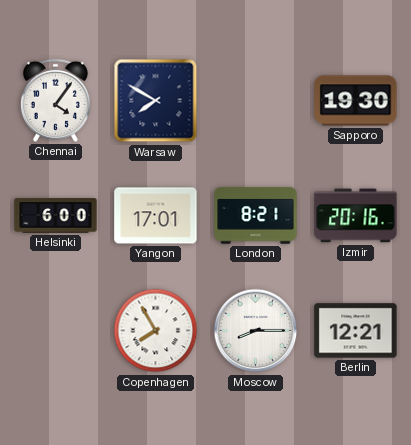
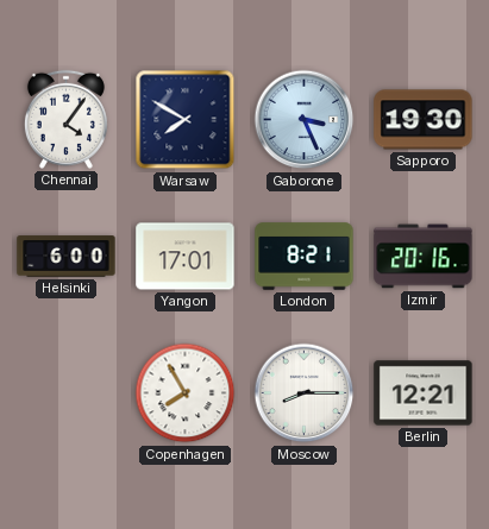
Gaborone: none -> 3:26 (305, 120)
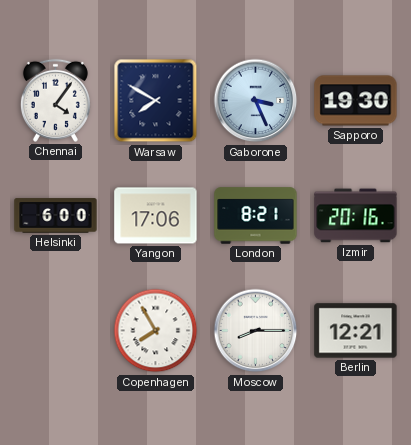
Yangon: 17:01 -> 17:06 (156, 216)
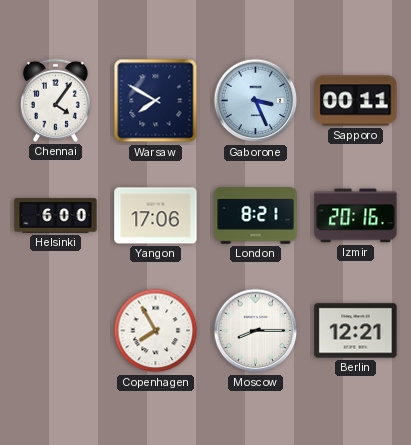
Sapporo: 19:30 -> 00:11 (356, 101)
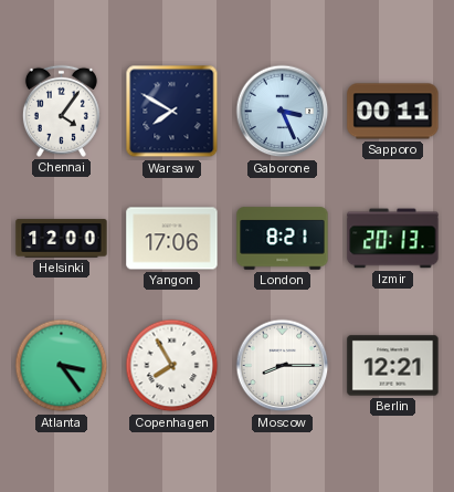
Helsinki: 6:00 -> 12:00 (62, 239)
Izmir: 20:16 -> 20:13 (393, 239)
Atlanta: none -> 3:24 (62, 366)
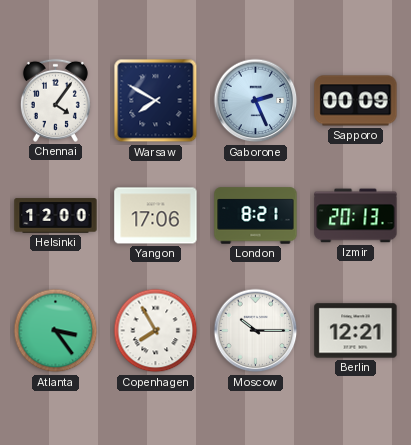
Gaborone: 3:26 -> 2:26 (256, 101)
Sapporo: 00:11 -> 00:09 (356, 101)
Moscow: 8:15 -> 10:15 (256, 331)
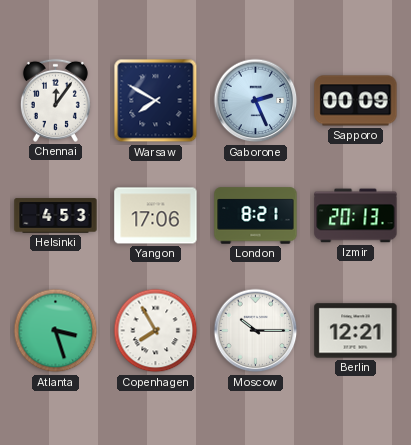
Chennai: 4:06 -> 12:06 (55, 100)
Helsinki: 12:00 -> 4:53 (56, 216)
Atlanta: 3:24 -> 3:27 (56, 331)
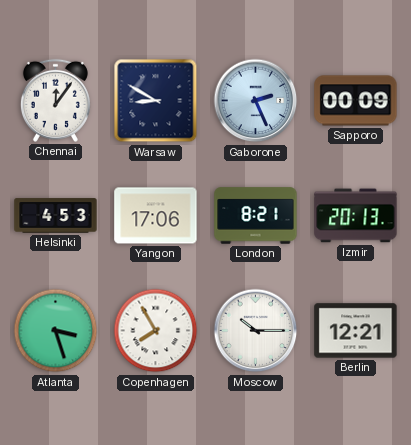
Warsaw: 7:50 -> 8:50 (156, 101)
